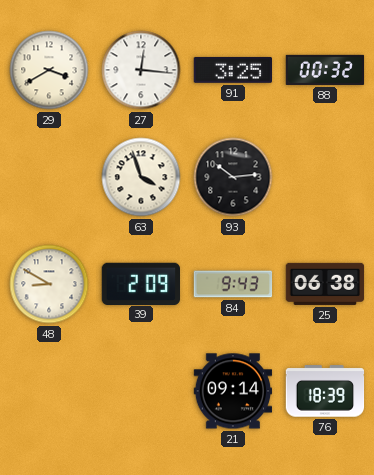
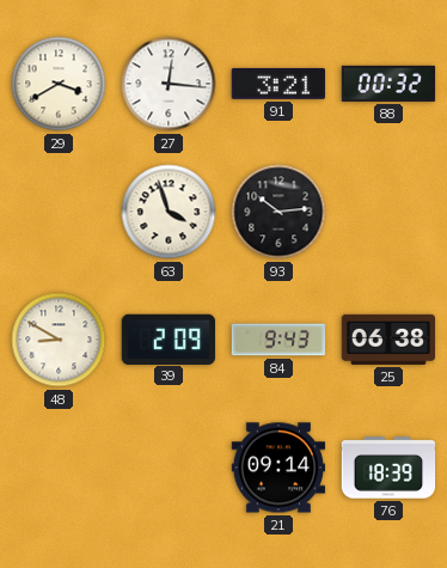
91: 3:25 -> 3:21 (277, 84)
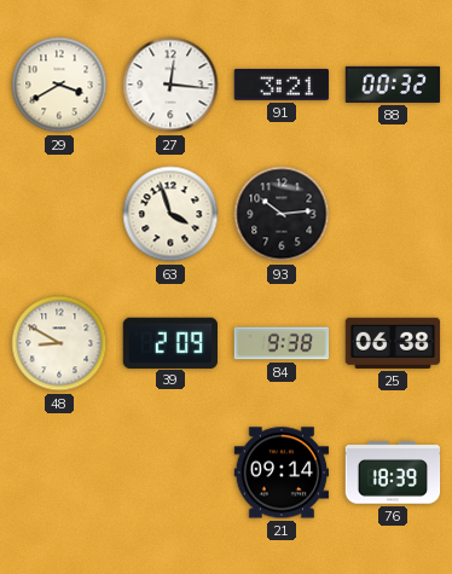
84: 9:43 -> 9:38 (282, 343)
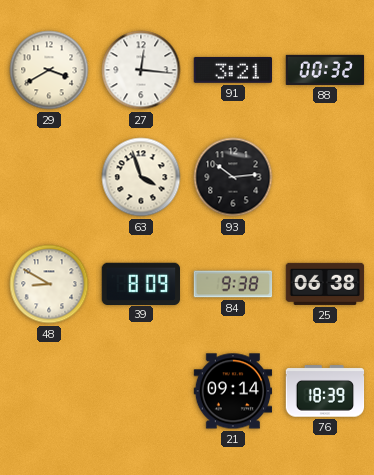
39: 2:09 -> 8:09 (140, 283)
